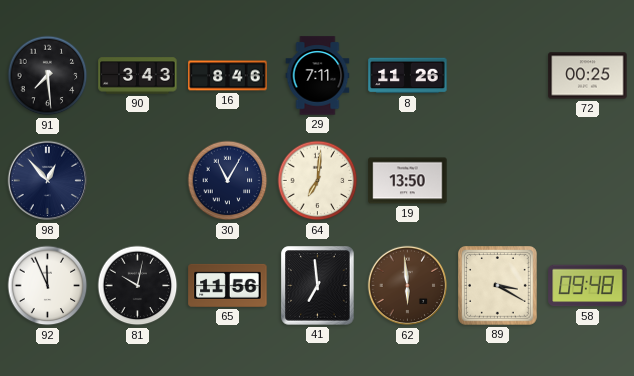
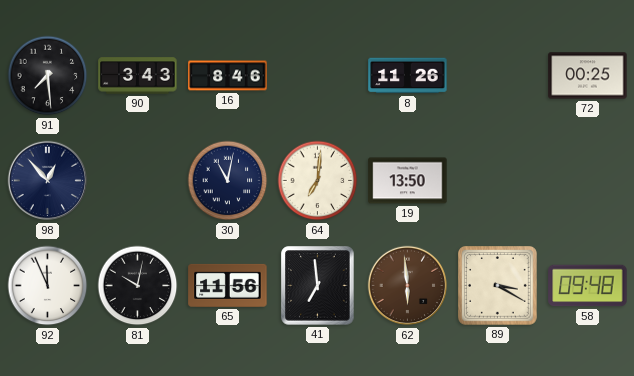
29: 7:11 -> none (318, 76)
30: 11:05 -> 11:02 (228, 181)
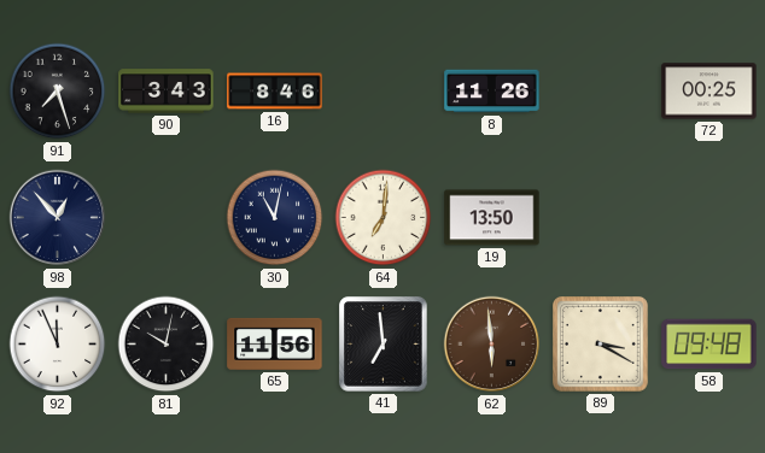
91: 7:29 -> 7:27 (58, 92)
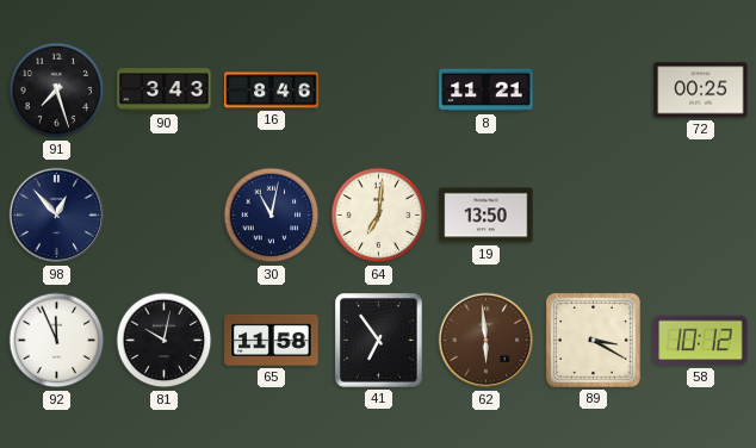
8: 11:26 -> 11:21 (487, 91)
65: 11:56 -> 11:58 (272, 340)
41: 6:59 -> 6:54 (379, 341)
58: 09:48 -> 10:12 (701, 341)
